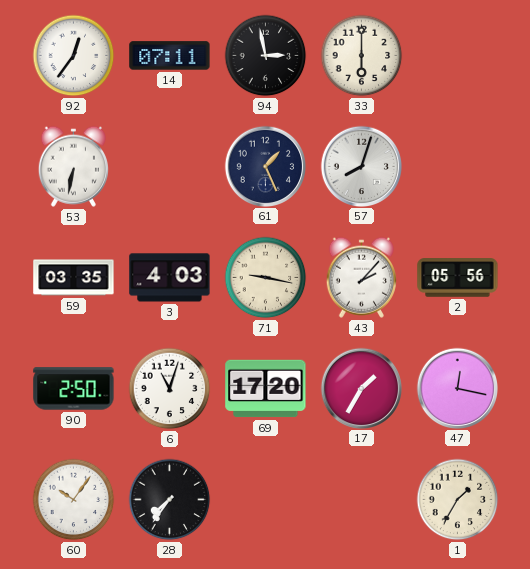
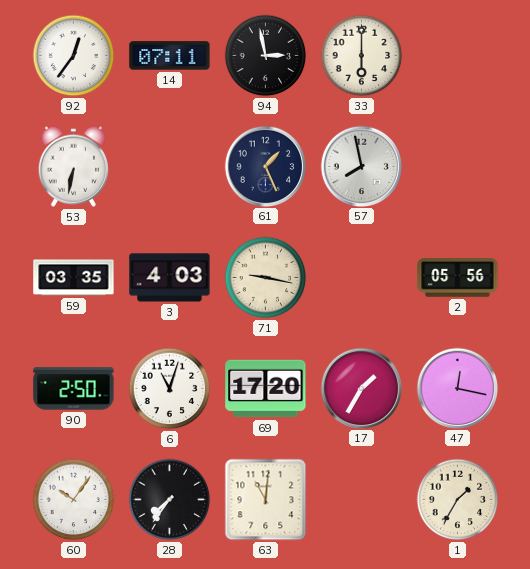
57: 8:03 -> 7:58 (361, 166)
43: 2:07 -> none (361, 277)
63: none -> 11:01 (266, 500)
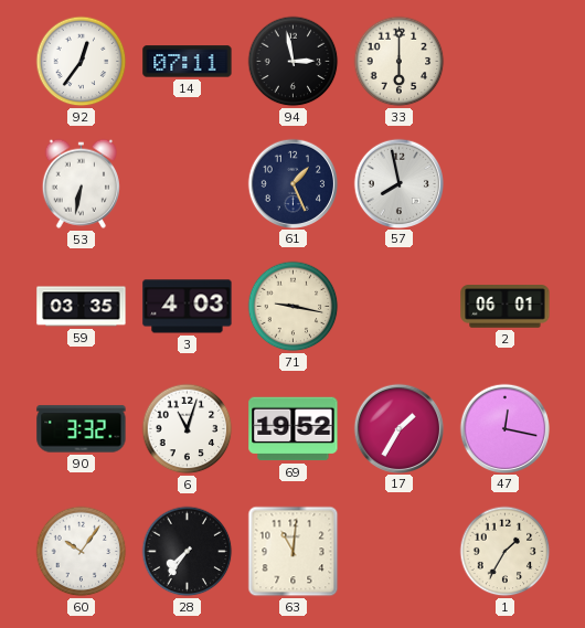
2: 05:56 -> 06:01 (506, 307)
90: 2:50 -> 3:32 (82, 429)
69: 17:20 -> 19:52 (294, 429)
